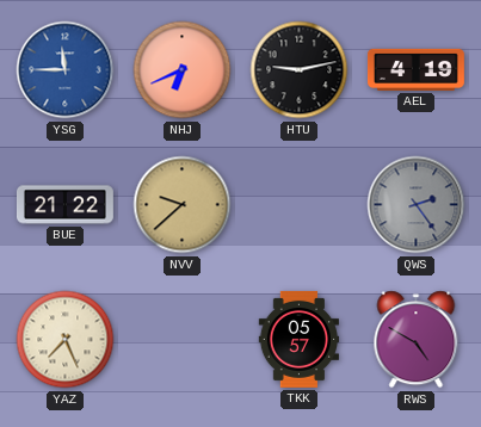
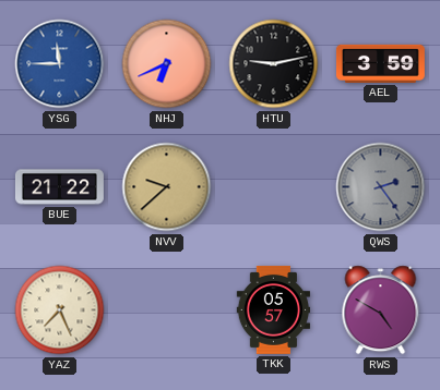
AEL: 4:19 -> 3:59 (380, 63)
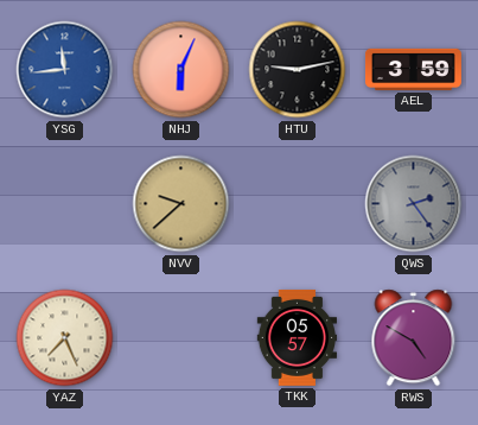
YSG: 11:45 -> 11:44 (65, 70)
NHJ: 6:41 -> 6:04 (181, 70)
BUE: 21:22 -> none (59, 187)
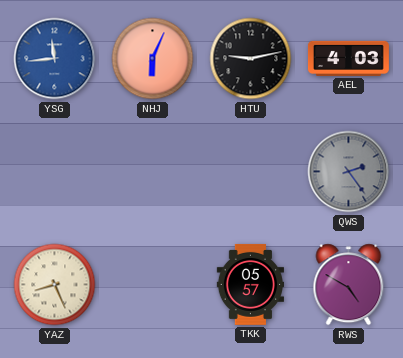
AEL: 3:59 -> 4:03 (348, 58)
NVV: 9:38 -> none (181, 204)
YAZ: 7:26 -> 8:26 (55, 285)
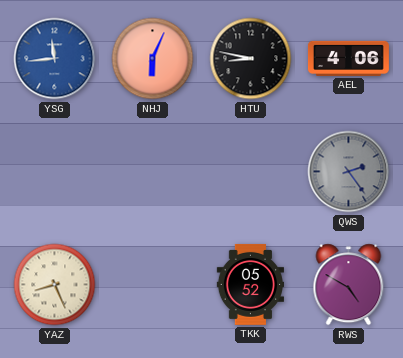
HTU: 9:13 -> 8:47 (251, 59)
AEL: 4:03 -> 4:06 (348, 58)
TKK: 05:57 -> 05:52 (250, 284)
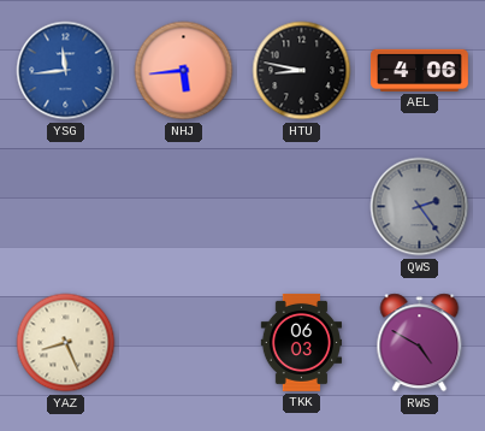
NHJ: 6:04 -> 5:44 (184, 71)
TKK: 05:52 -> 06:03 (301, 342)
